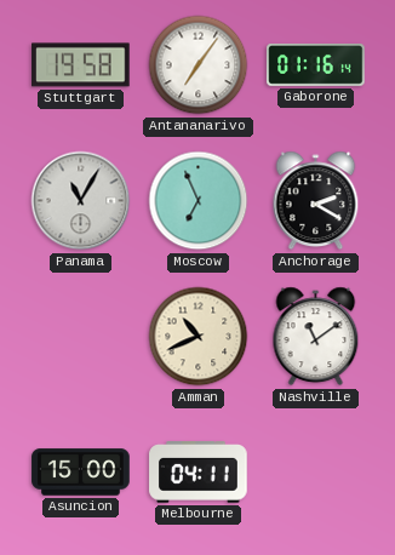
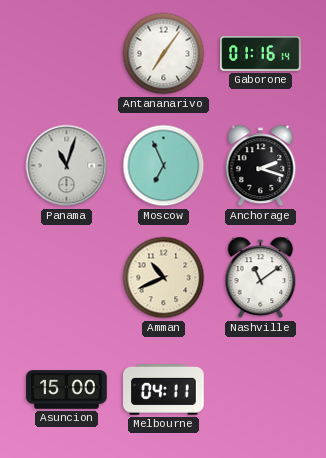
Stuttgart: 19:58 -> none (81, 65)
Panama: 11:05 -> 11:03 (67, 166)
Anchorage: 2:20 -> 2:18 (261, 166)
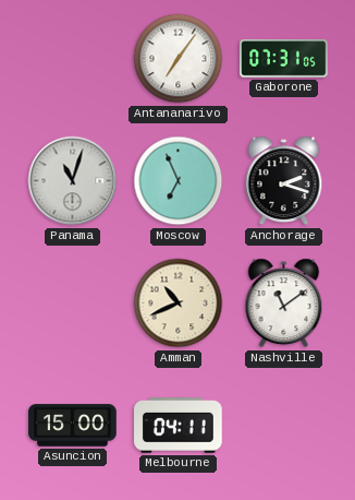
Gaborone: 01:16 -> 07:31 (284, 59)
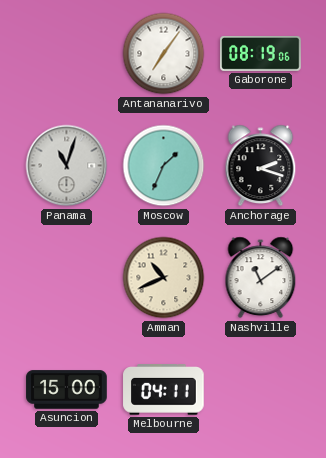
Gaborone: 07:31 -> 08:19 (261, 54)
Moscow: 6:56 -> 1:34 (164, 166)
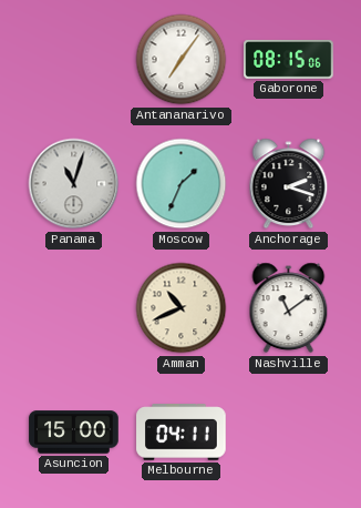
Gaborone: 08:19 -> 08:15 (289, 60)
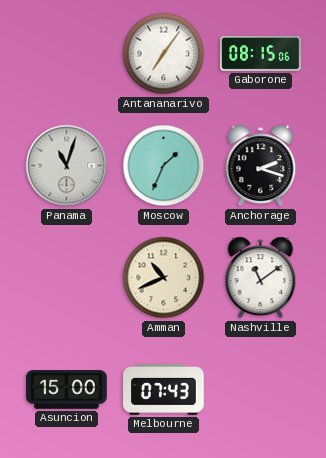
Melbourne: 04:11 -> 07:43 (164, 390)
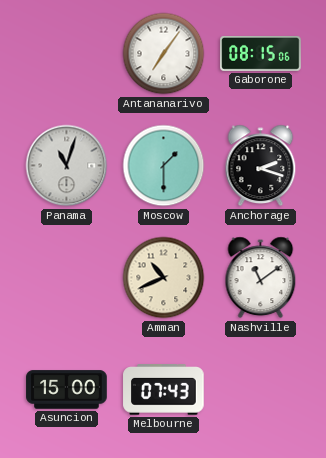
Moscow: 1:34 -> 1:30 (164, 166)
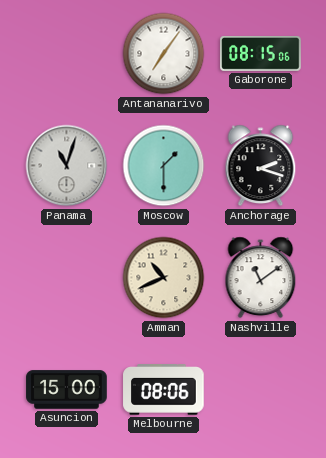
Melbourne: 07:43 -> 08:06 (164, 390)
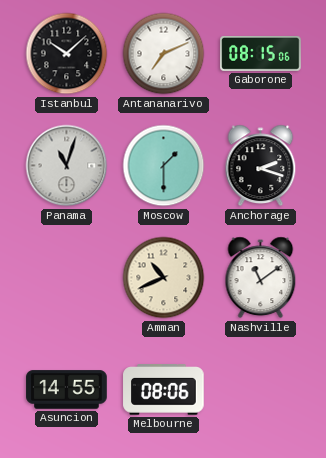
Istanbul: none -> 10:08 (67, 54)
Antananarivo: 7:06 -> 7:11 (164, 54)
Asuncion: 15:00 -> 14:55 (67, 390)
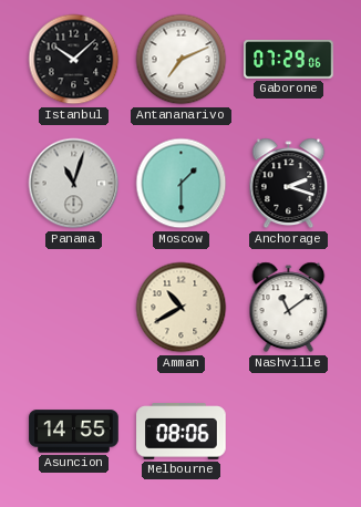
Gaborone: 08:15 -> 07:29 (289, 60)
Amman: 10:41 -> 10:40 (182, 308)
